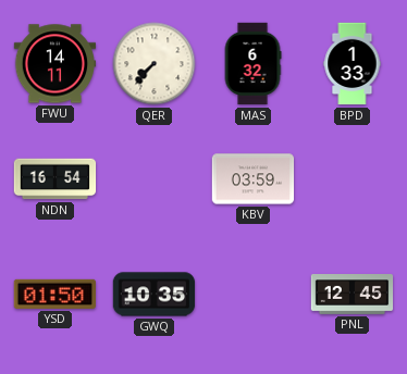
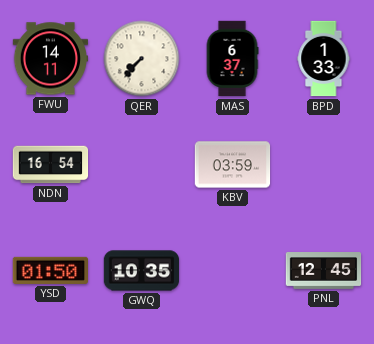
MAS: 6:32 -> 6:37 (232, 59)
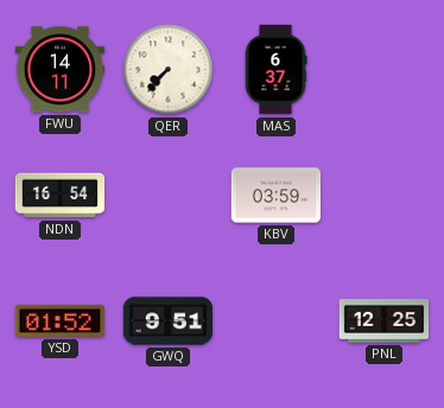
BPD: 1:33 -> none (324, 59)
YSD: 01:50 -> 01:52 (59, 320)
GWQ: 10:35 -> 9:51 (169, 321)
PNL: 12:45 -> 12:25 (385, 321)
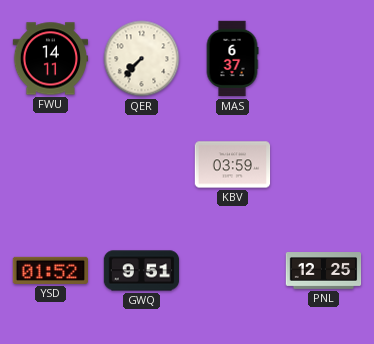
NDN: 16:54 -> none (61, 196)
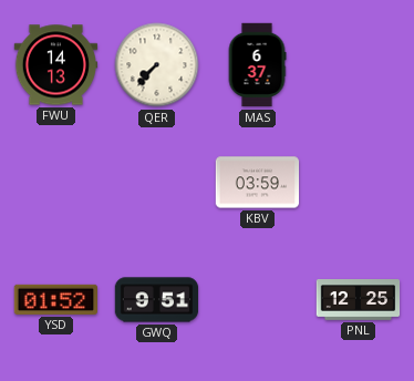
FWU: 14:11 -> 14:13 (56, 65)
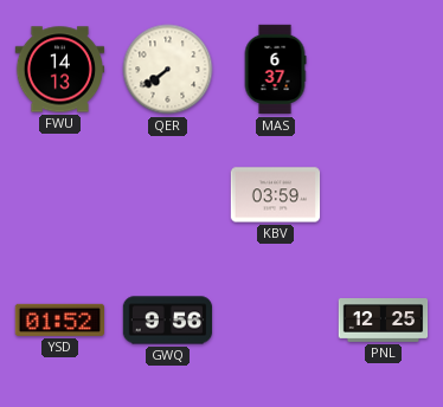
QER: 7:37 -> 7:39 (168, 70)
GWQ: 9:51 -> 9:56 (168, 321)
